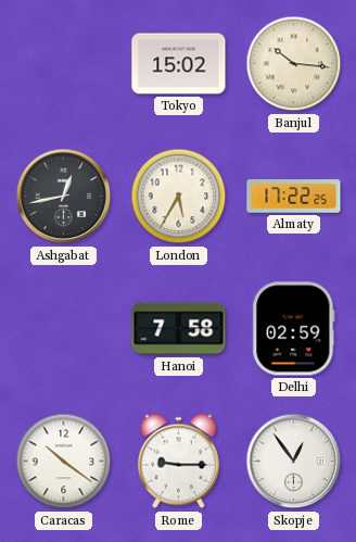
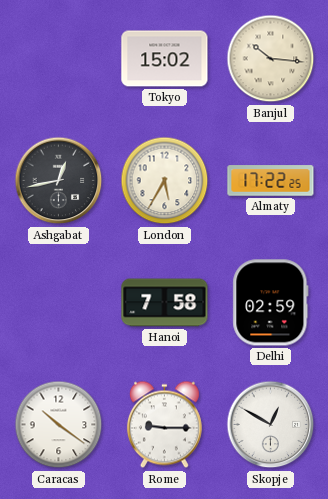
Skopje: 12:54 -> 12:50 (271, 425)
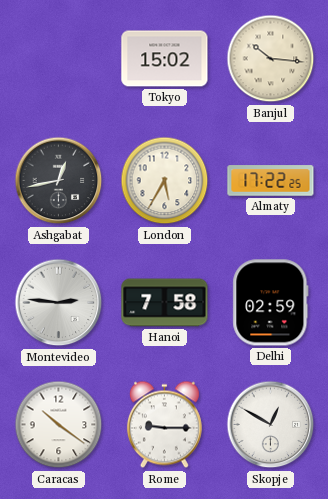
Montevideo: none -> 2:46 (59, 303)
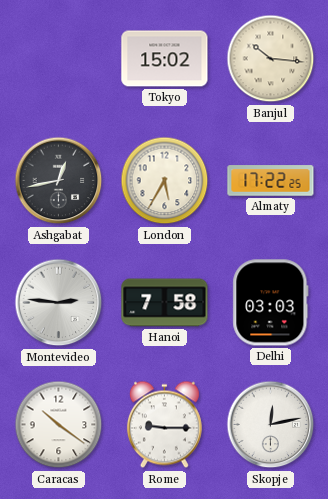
Delhi: 02:59 -> 03:03 (271, 303)
Skopje: 12:50 -> 12:13 (271, 425)
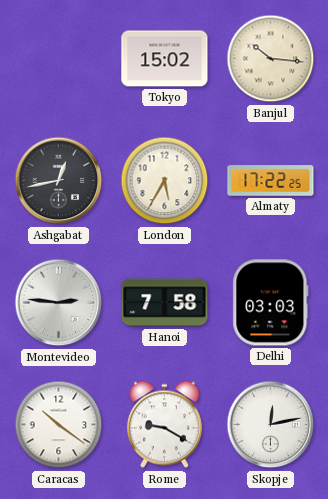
Rome: 9:15 -> 9:20 (164, 425)
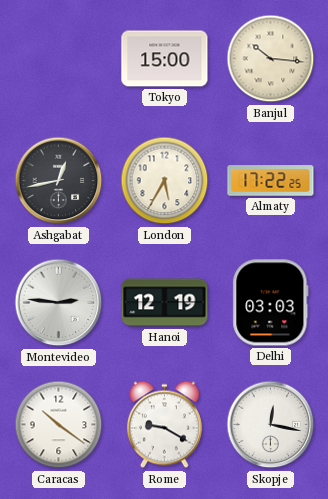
Tokyo: 15:02 -> 15:00 (165, 59)
Hanoi: 7:58 -> 12:19 (165, 303)
Skopje: 12:13 -> 12:17 (271, 425)
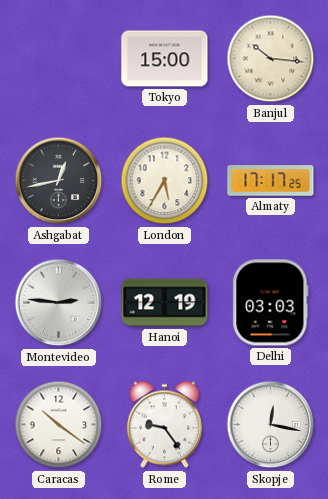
Almaty: 17:22 -> 17:17 (271, 181)
Rome: 9:20 -> 9:24 (164, 425)
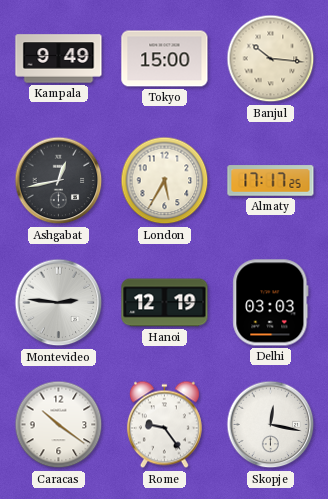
Kampala: none -> 9:49 (59, 59)
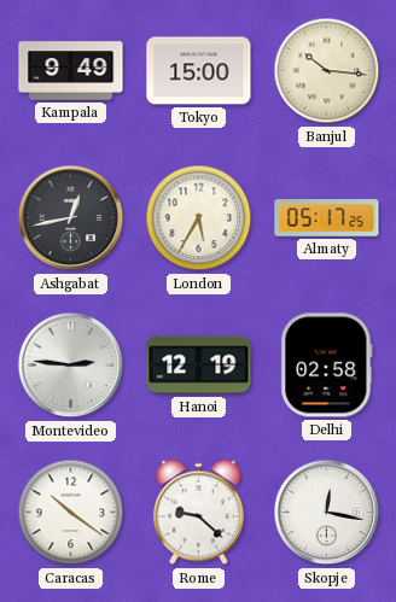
Almaty: 17:17 -> 05:17 (327, 218)
Delhi: 03:03 -> 02:58 (327, 366)
Rome: 9:24 -> 9:22 (198, 513)
